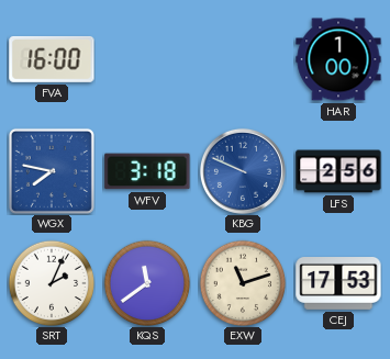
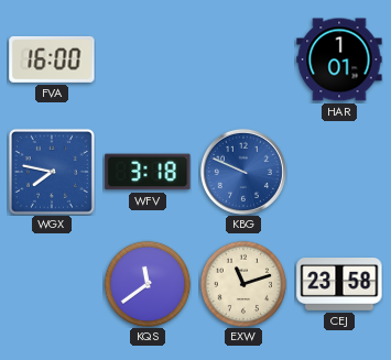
HAR: 1:00 -> 1:01 (339, 59)
LFS: 2:56 -> none (338, 171)
SRT: 2:04 -> none (52, 283)
CEJ: 17:53 -> 23:58 (339, 285)
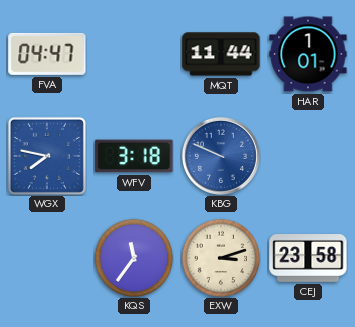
FVA: 16:00 -> 04:47 (47, 54)
MQT: none -> 11:44 (221, 54)
KQS: 11:39 -> 11:36 (134, 258)
EXW: 11:12 -> 3:12 (221, 258)
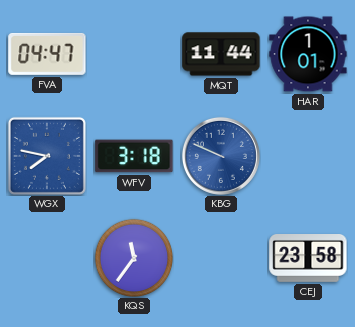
EXW: 3:12 -> none (221, 258)
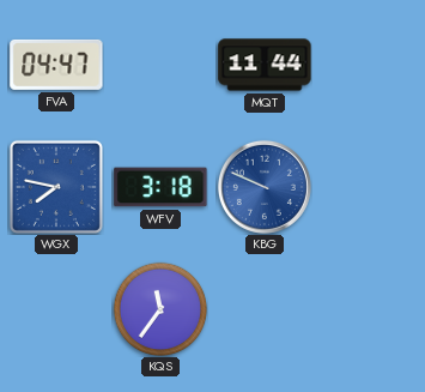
HAR: 1:01 -> none (308, 54)
CEJ: 23:58 -> none (308, 259)
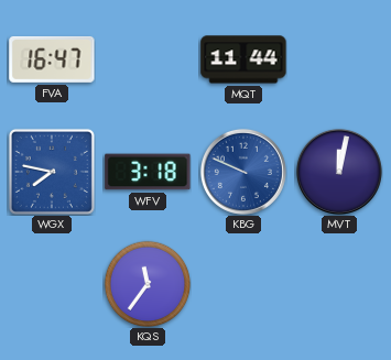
FVA: 04:47 -> 16:47 (52, 59)
MVT: none -> 12:02 (339, 172)
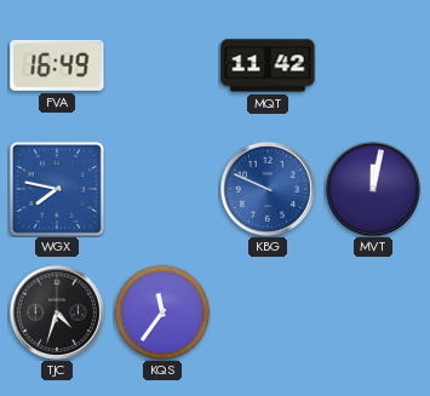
FVA: 16:47 -> 16:49 (57, 65)
MQT: 11:44 -> 11:42 (268, 65)
WFV: 3:18 -> none (148, 172)
TJC: none -> 4:33 (57, 312)
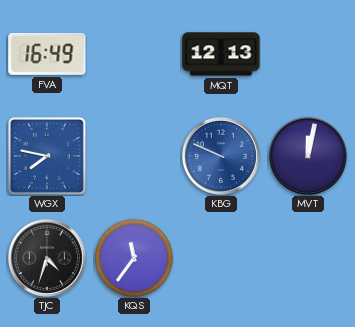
MQT: 11:42 -> 12:13 (221, 54)
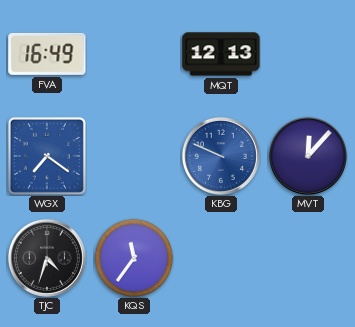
WGX: 7:47 -> 7:21 (47, 156)
MVT: 12:02 -> 12:07 (308, 156)
